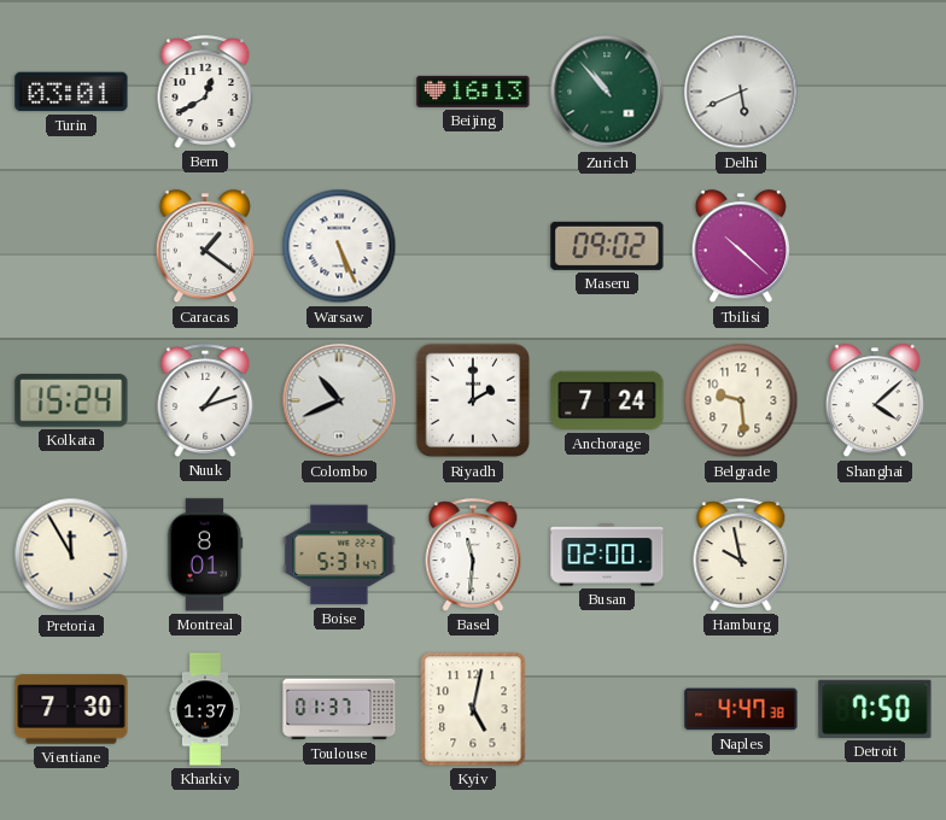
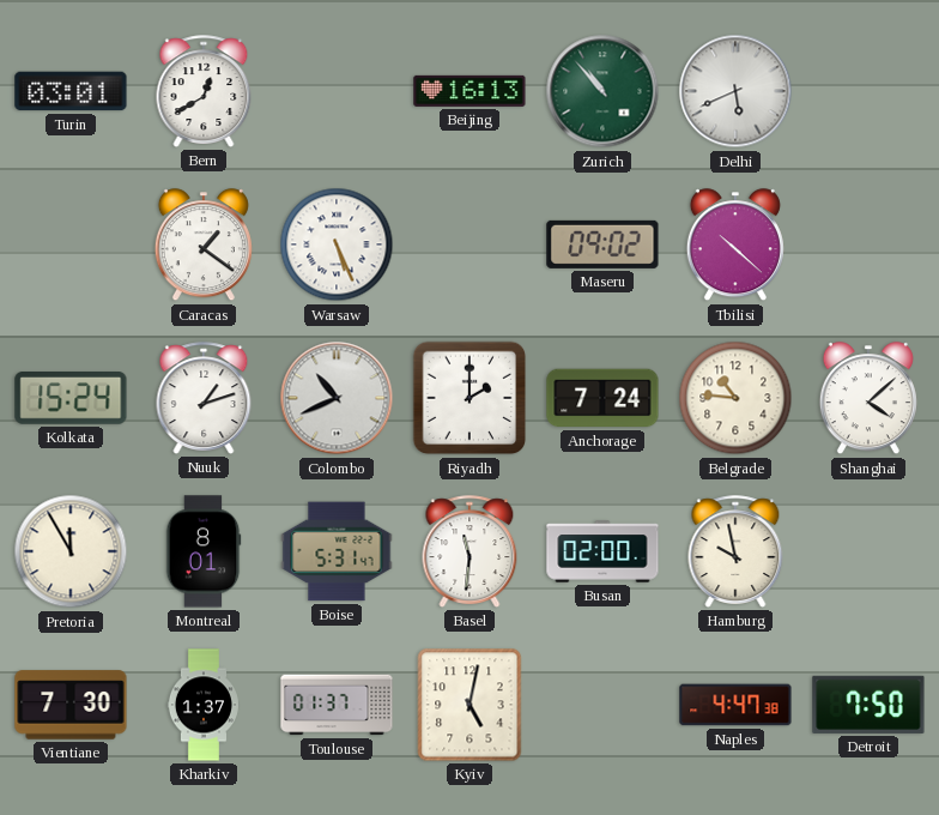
Belgrade: 9:29 -> 10:46 (735, 398)
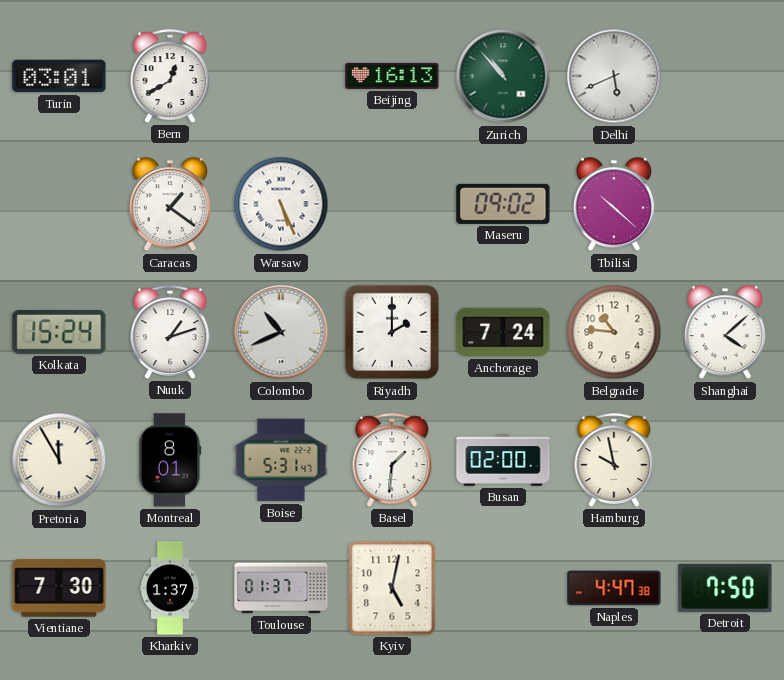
Basel: 11:31 -> 1:31 (392, 460)
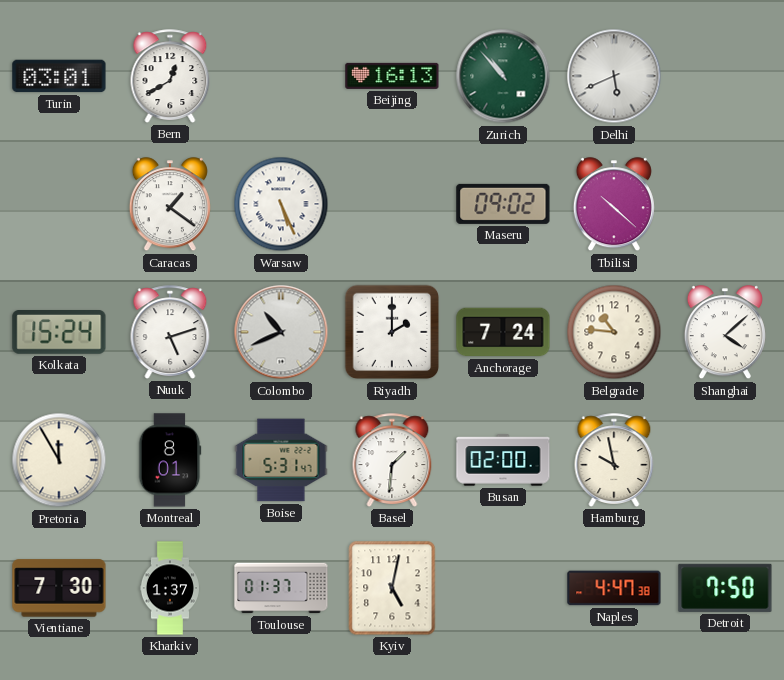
Nuuk: 1:12 -> 5:12 (170, 332)
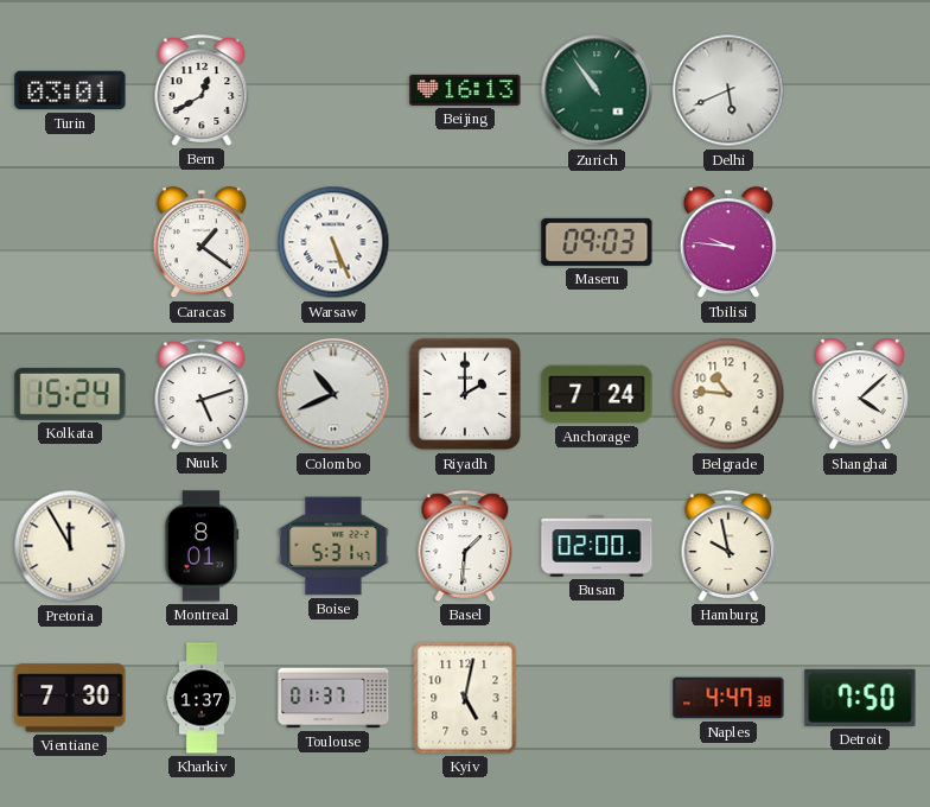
Zurich: 10:53 -> 10:54 (597, 90)
Maseru: 09:02 -> 09:03 (597, 242)
Tbilisi: 10:22 -> 9:46 (728, 243)
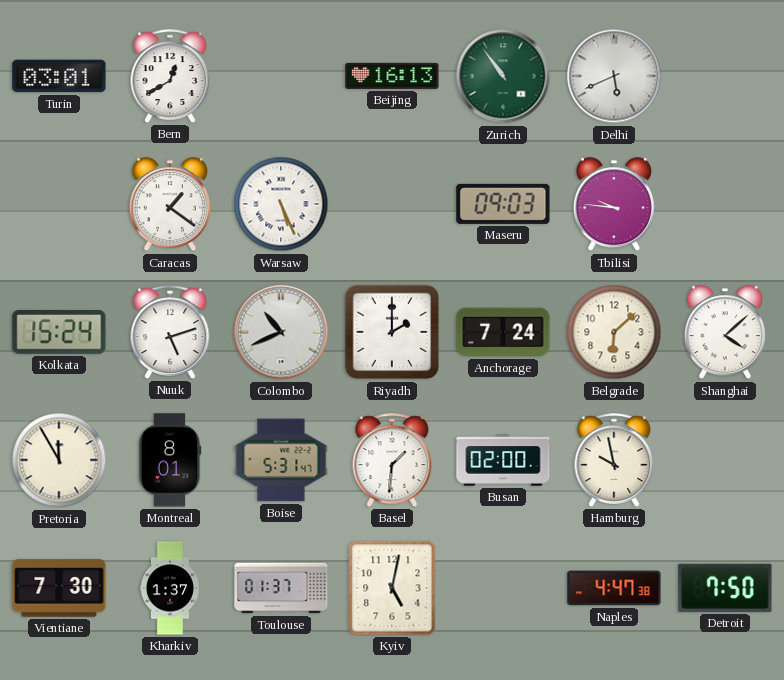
Belgrade: 10:46 -> 6:08 (614, 332)
